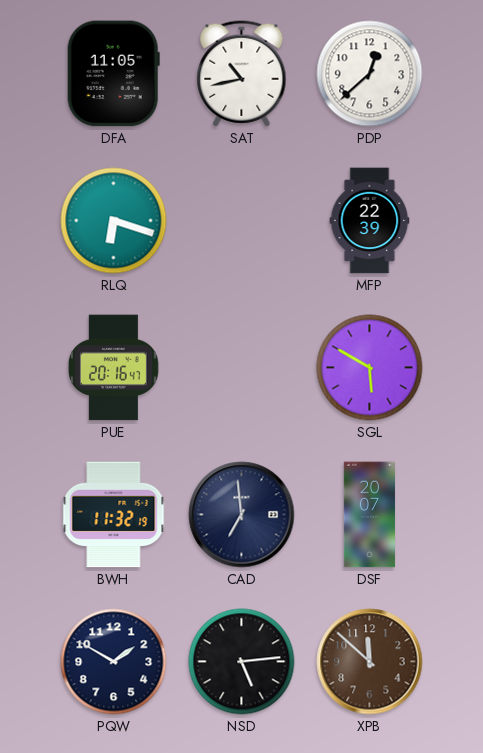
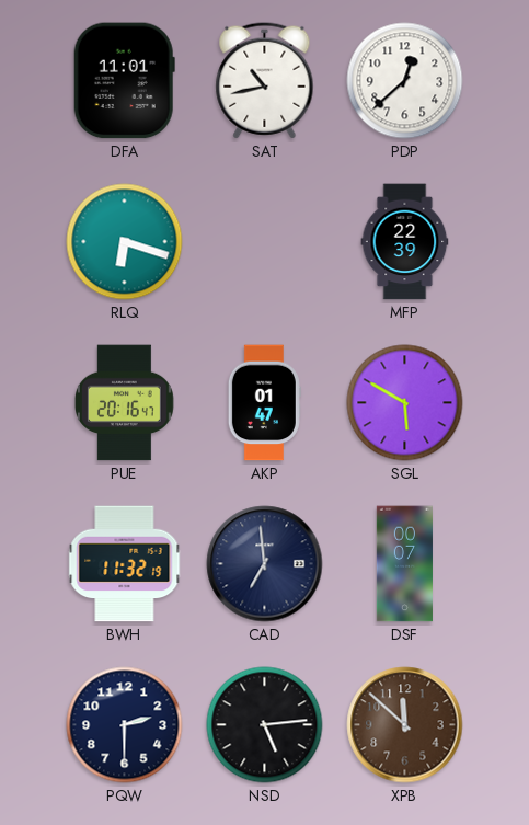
DFA: 11:05 -> 11:01 (124, 81)
AKP: none -> 01:47 (264, 403)
DSF: 20:07 -> 00:07 (404, 564)
PQW: 1:50 -> 2:30 (125, 725)
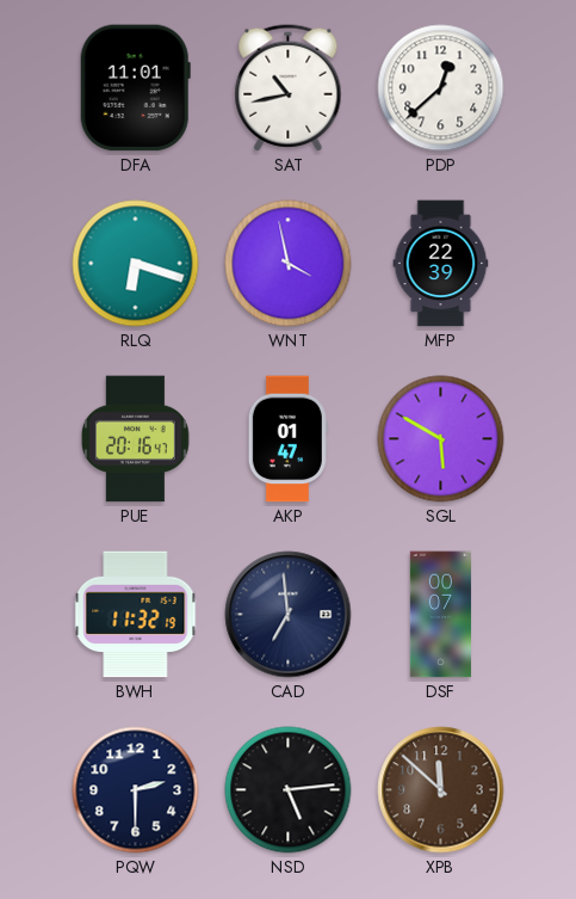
WNT: none -> 3:58 (289, 264)
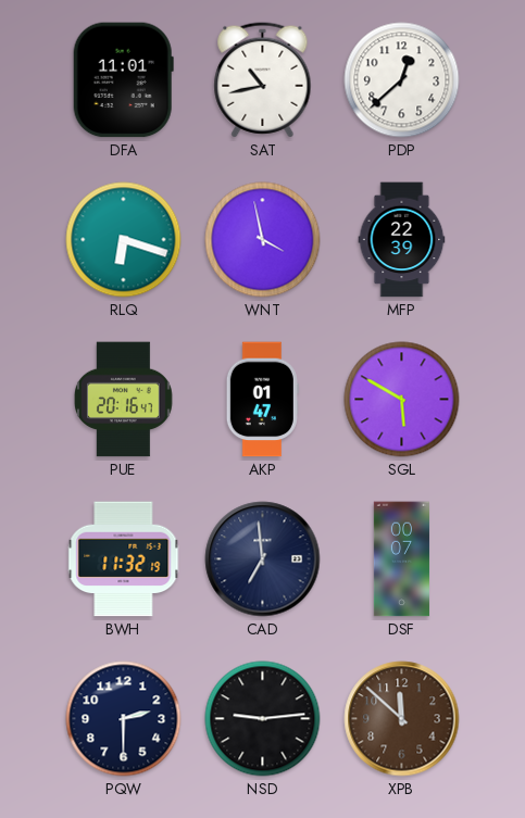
NSD: 5:14 -> 9:14 (263, 719)
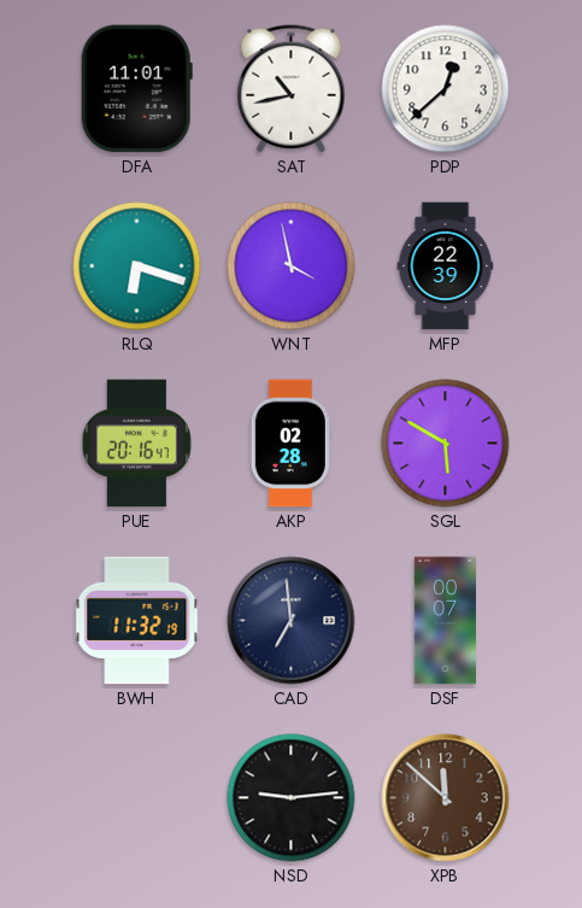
AKP: 01:47 -> 02:28 (290, 444)
PQW: 2:30 -> none (124, 719)
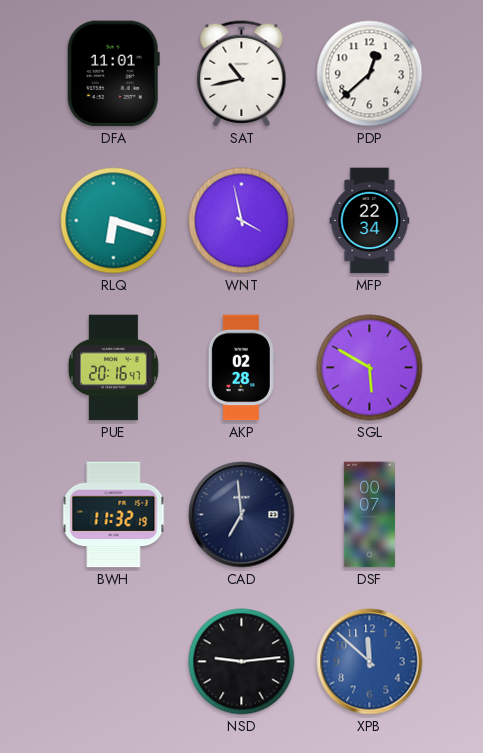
MFP: 22:39 -> 22:34 (370, 221)
XPB dial: brown -> blue (370, 662)
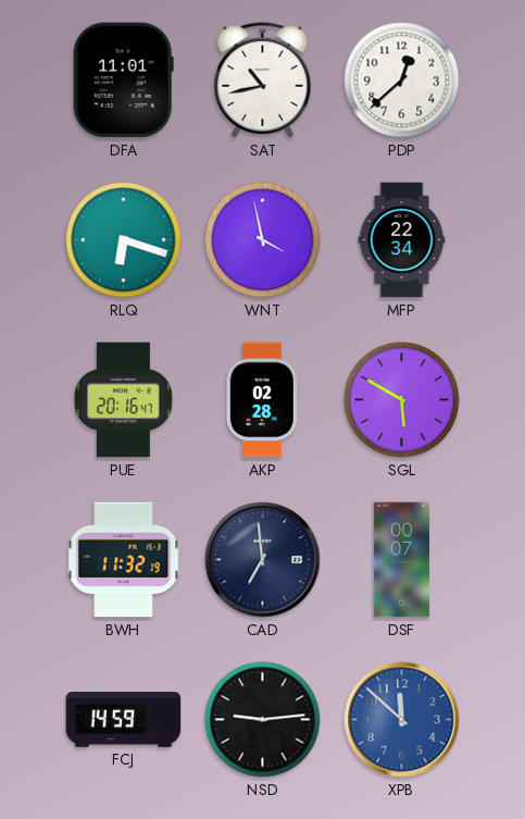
FCJ: none -> 14:59 (124, 720)
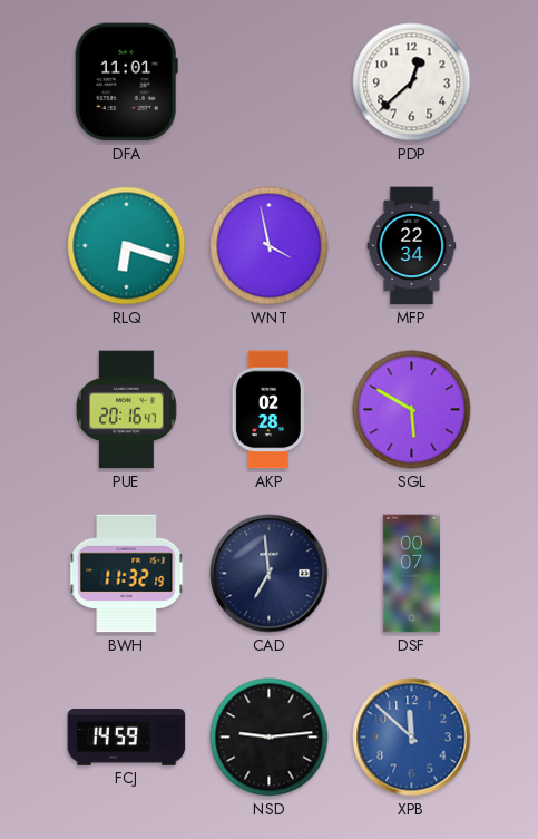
SAT: 10:43 -> none (263, 80)
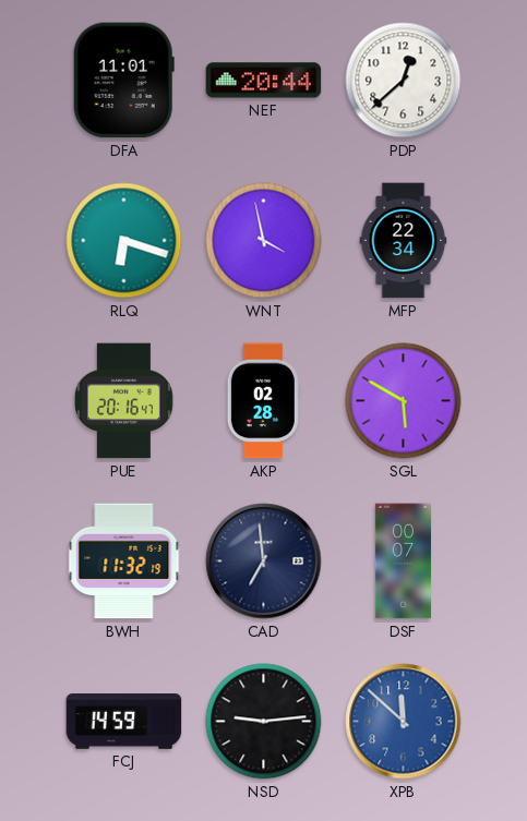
NEF: none -> 20:44 (264, 81)
